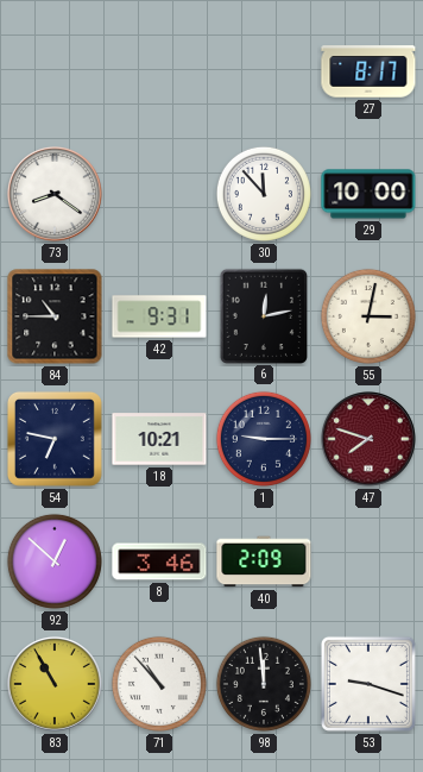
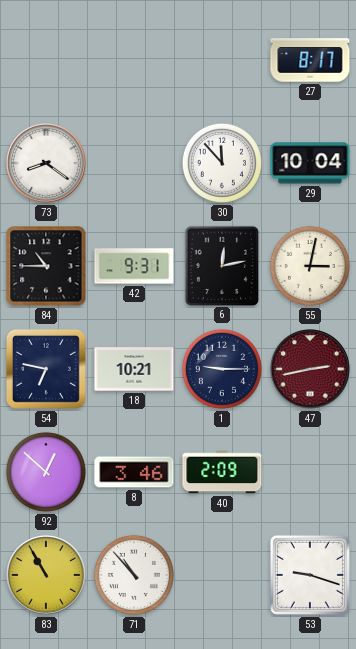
29: 10:00 -> 10:04 (310, 163)
47: 7:48 -> 2:43 (311, 370)
98: 11:59 -> none (264, 684)
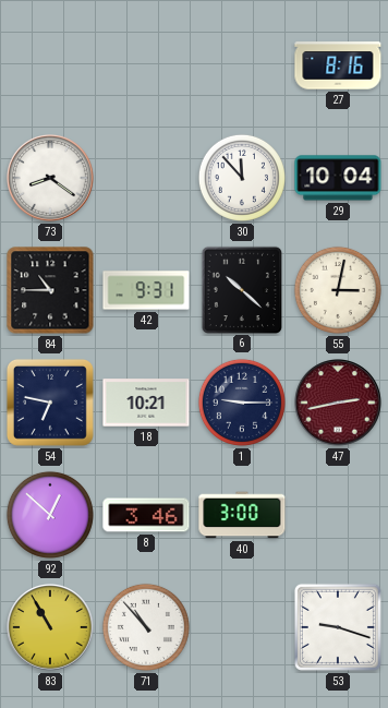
27: 8:17 -> 8:16 (338, 65)
6: 12:13 -> 10:22 (241, 289)
40: 2:09 -> 3:00 (242, 515)
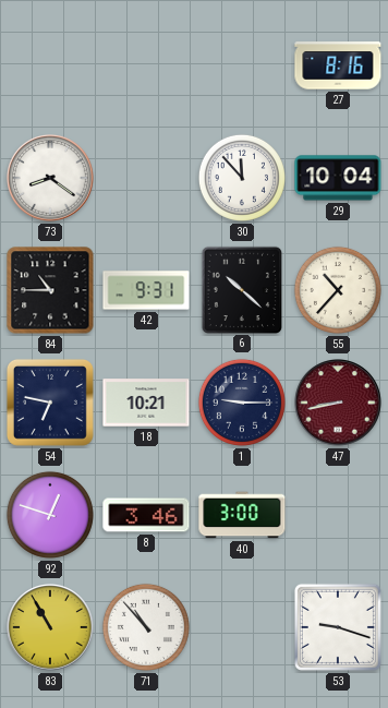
55: 3:02 -> 10:37 (338, 290)
47: 2:43 -> 8:43 (339, 404)
92: 12:52 -> 12:48 (50, 515)
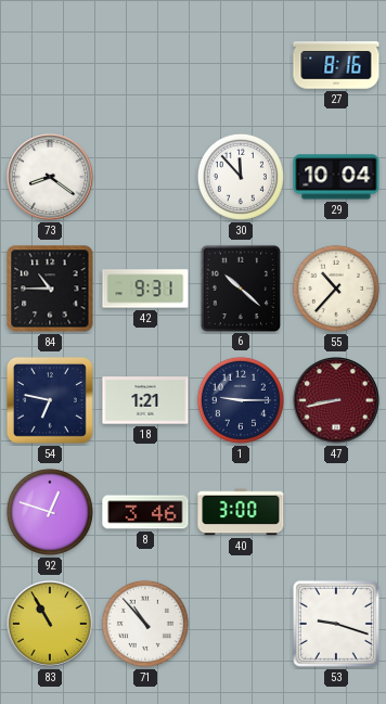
18: 10:21 -> 1:21 (145, 400)
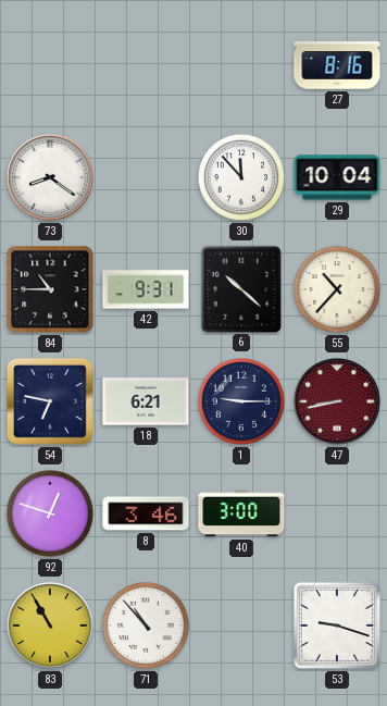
18: 1:21 -> 6:21 (146, 401)
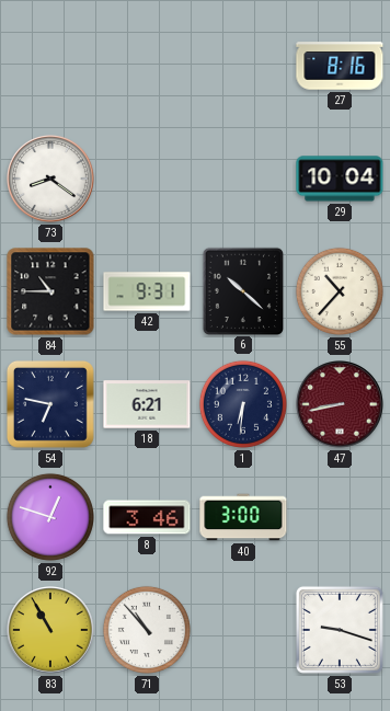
30: 11:53 -> none (241, 177)
1: 9:15 -> 6:31 (243, 404)
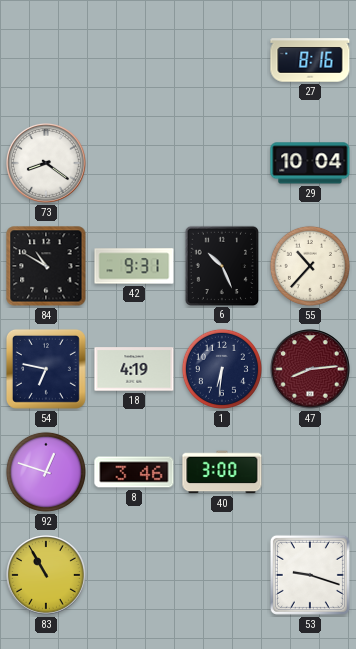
84: 10:45 -> 10:50 (46, 266)
6: 10:22 -> 10:26 (221, 265)
18: 6:21 -> 4:19 (134, 369)
47: 8:43 -> 8:14 (311, 370)
71: 10:53 -> none (147, 630)
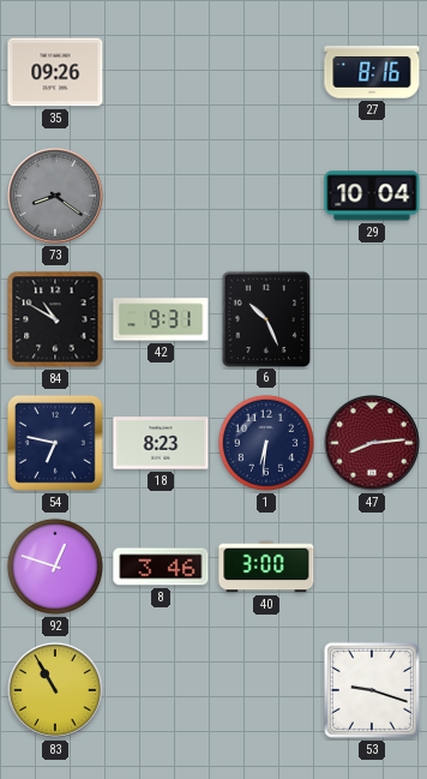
35: none -> 09:26 (55, 72)
73 dial: white -> grey (56, 197)
55: 10:37 -> none (310, 266)
18: 4:19 -> 8:23 (161, 443)
